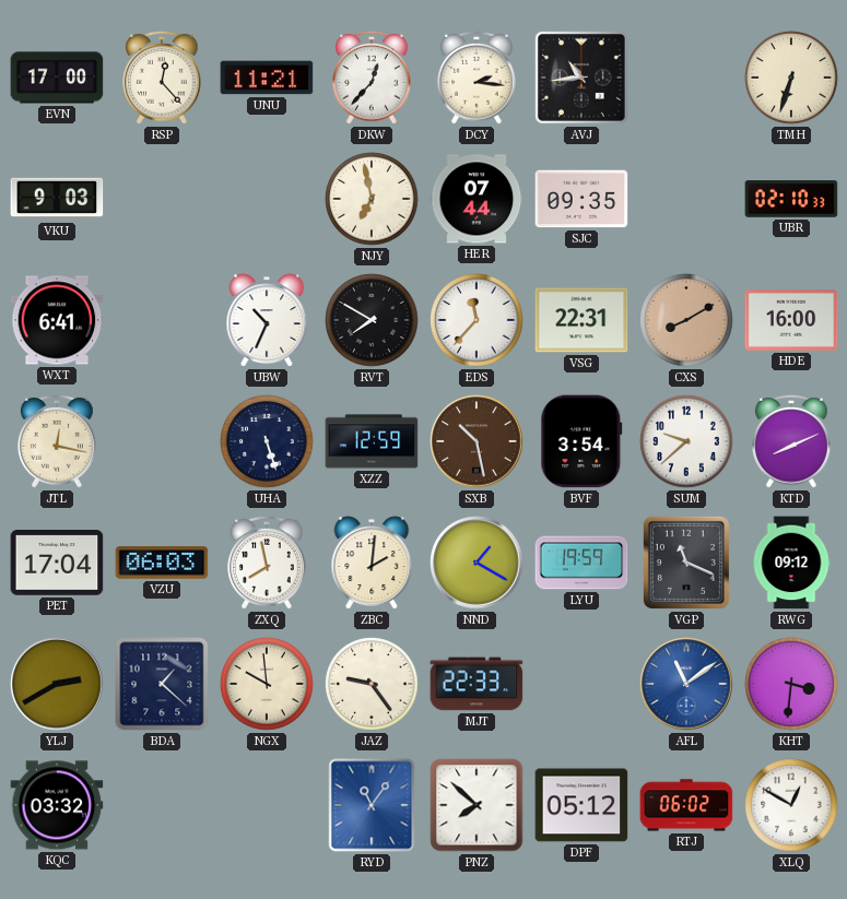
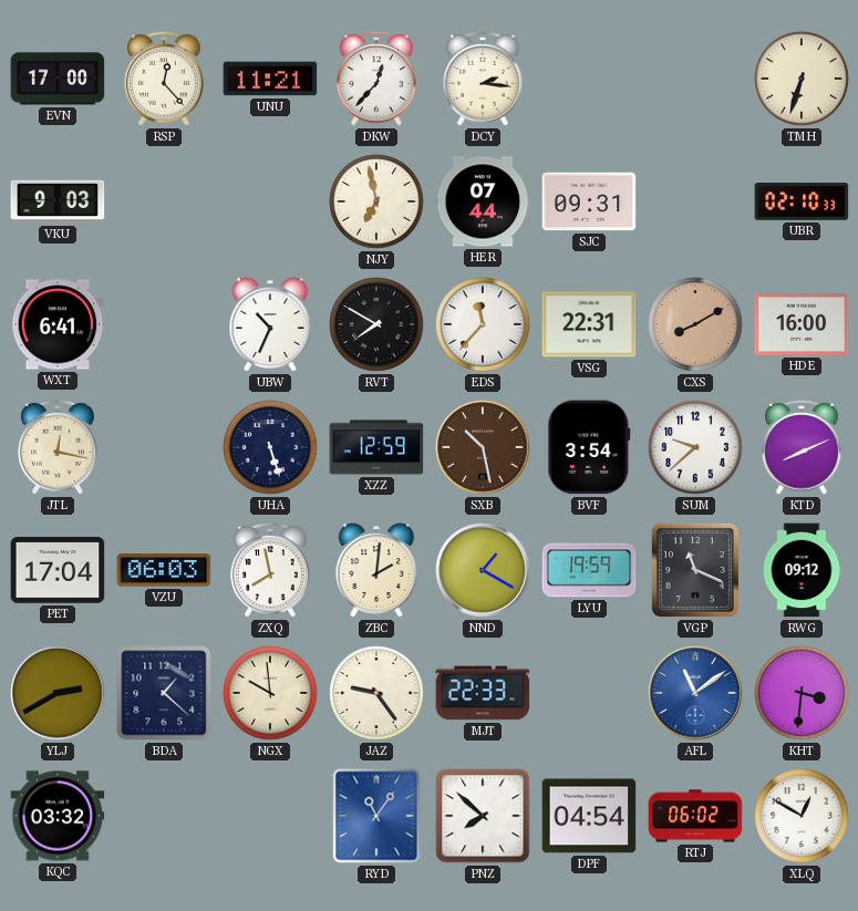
AVJ: 10:44 -> none (583, 79)
SJC: 09:35 -> 09:31 (589, 201)
DPF: 05:12 -> 04:54 (589, 816)
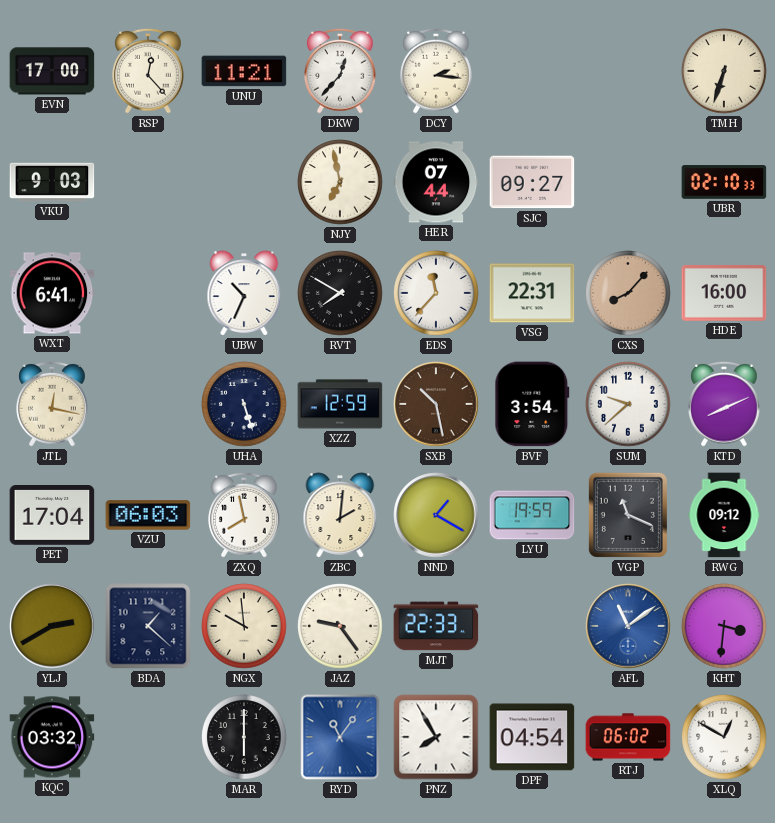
SJC: 09:31 -> 09:27 (532, 182)
CXS: 8:10 -> 8:07 (628, 293)
MAR: none -> 6:00 (244, 737)
PNZ: 7:52 -> 7:55 (436, 737)
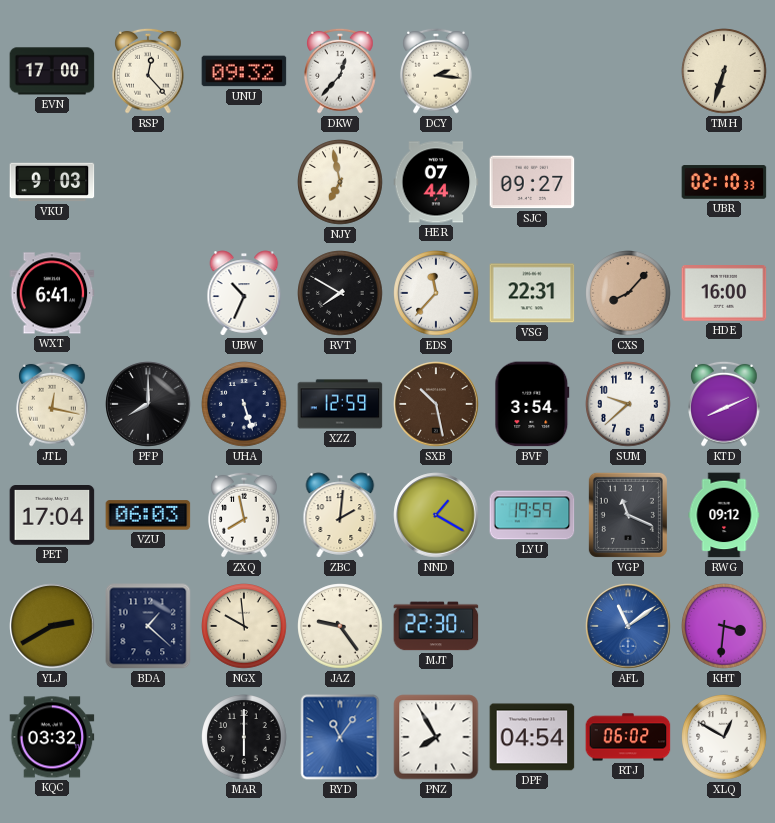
UNU: 11:21 -> 09:32 (244, 71)
PFP: none -> 8:00 (148, 404)
MJT: 22:33 -> 22:30 (436, 626)
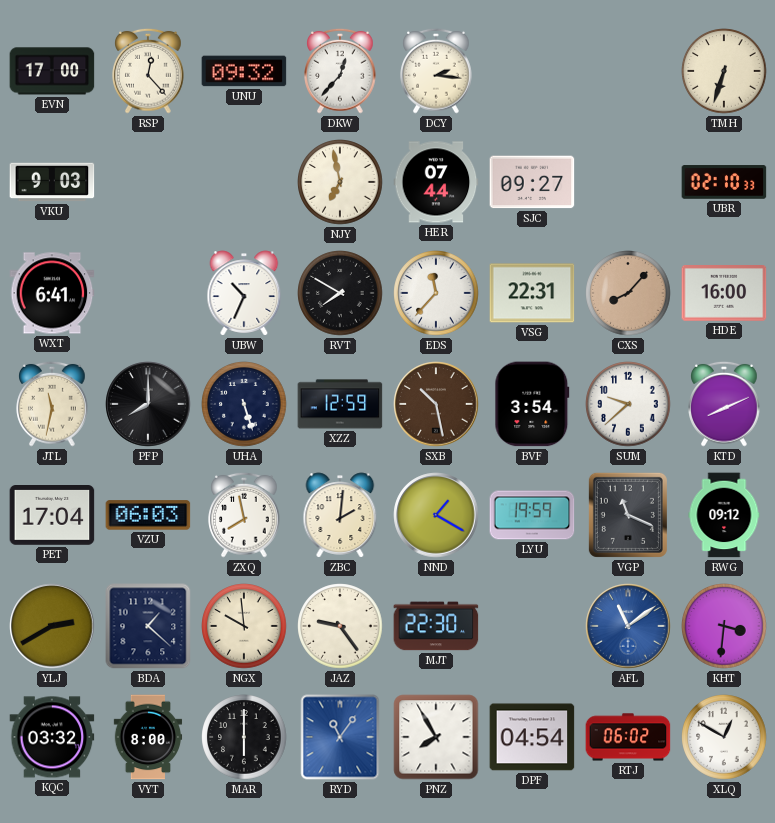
JTL: 12:17 -> 11:32 (52, 404)
VYT: none -> 8:00 (148, 737)
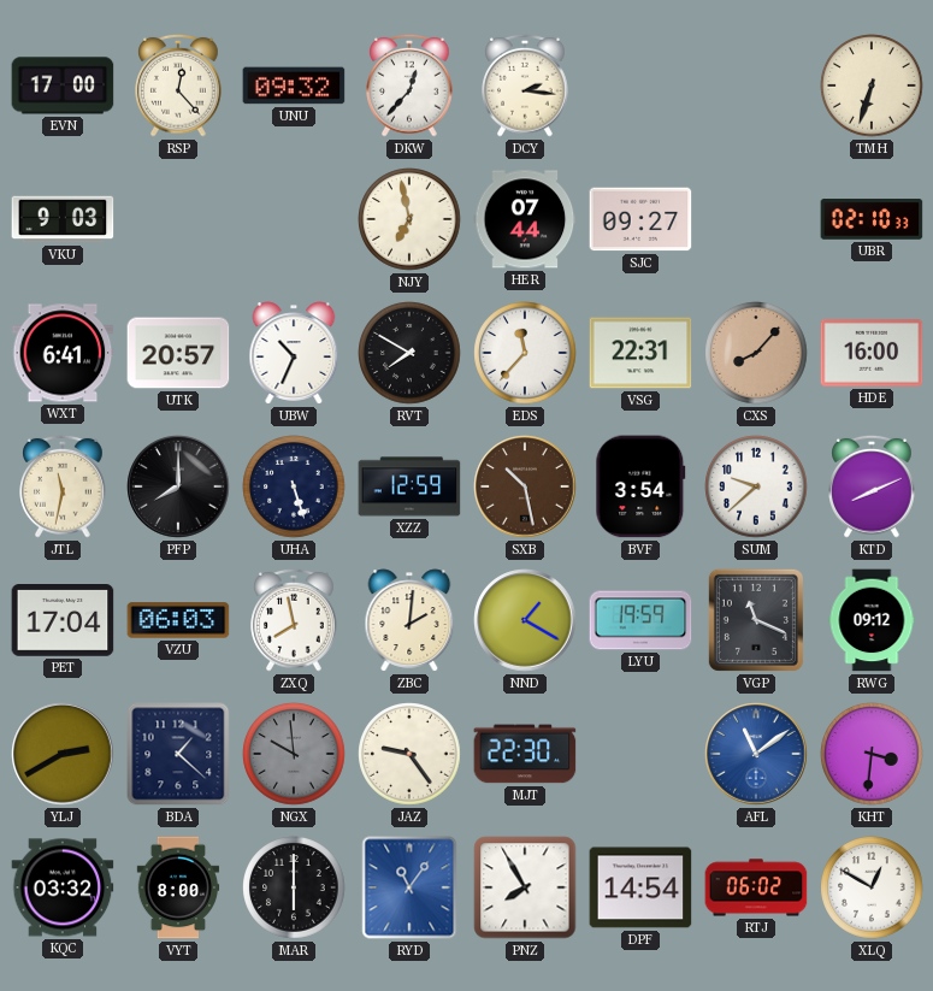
UTK: none -> 20:57 (178, 353)
NGX dial: cream -> grey (294, 754)
DPF: 04:54 -> 14:54 (640, 887)
